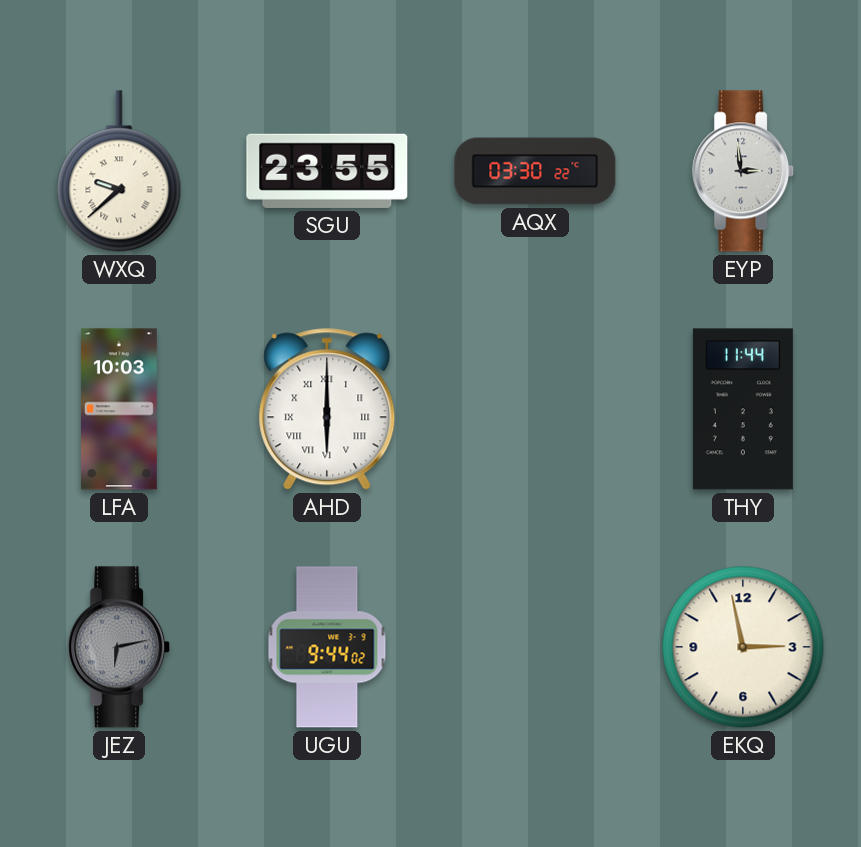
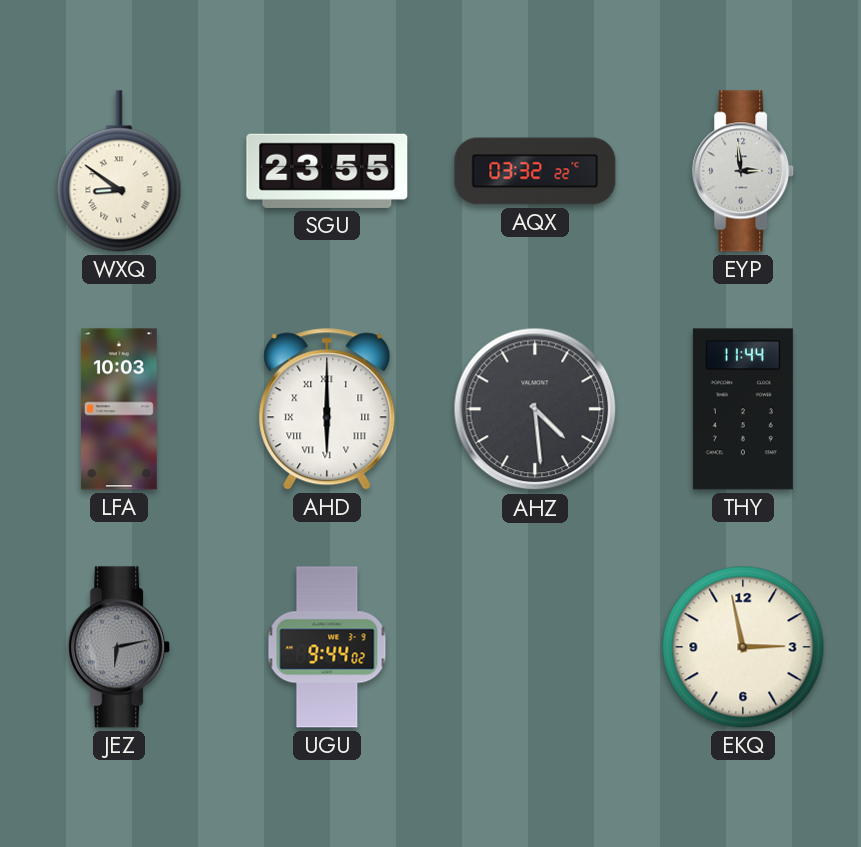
WXQ: 9:38 -> 8:51 (119, 171)
AQX: 03:30 -> 03:32 (535, 171)
AHZ: none -> 4:29 (535, 409)
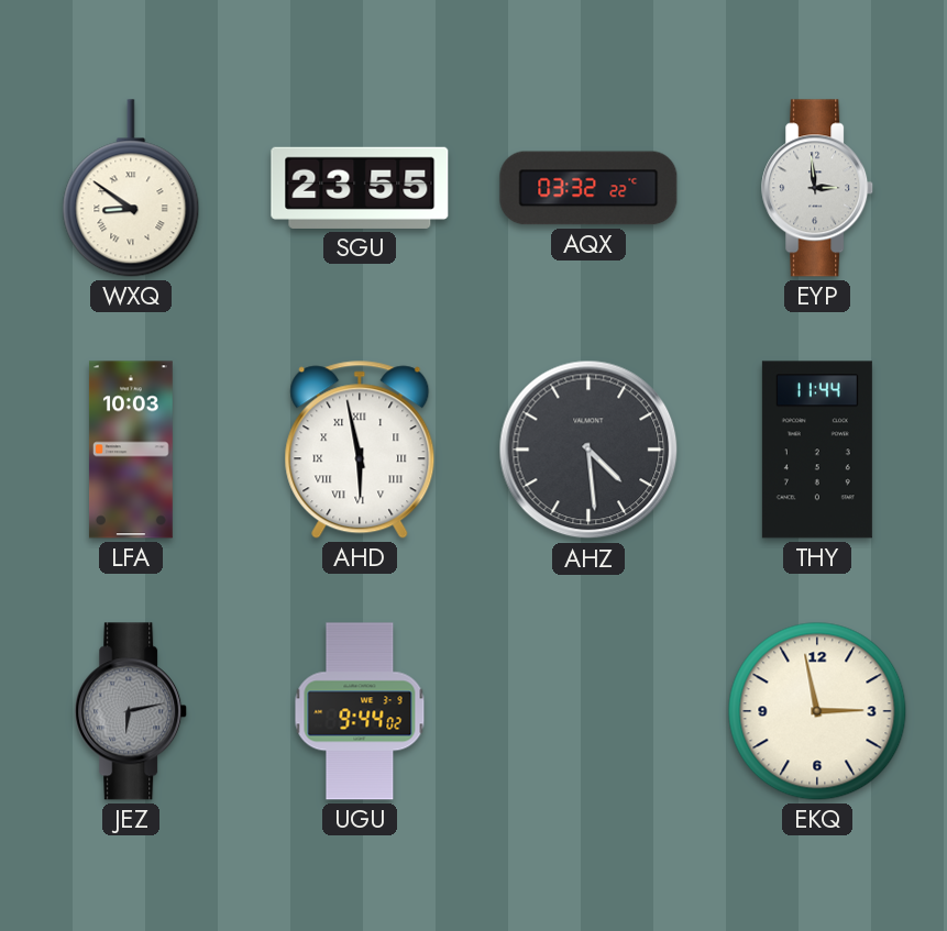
AHD: 6:00 -> 5:58 (360, 450)
